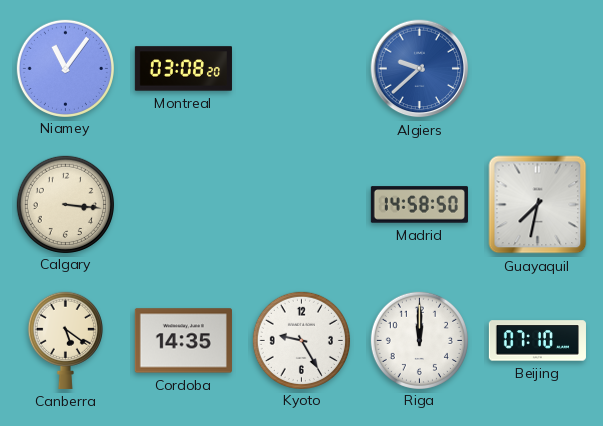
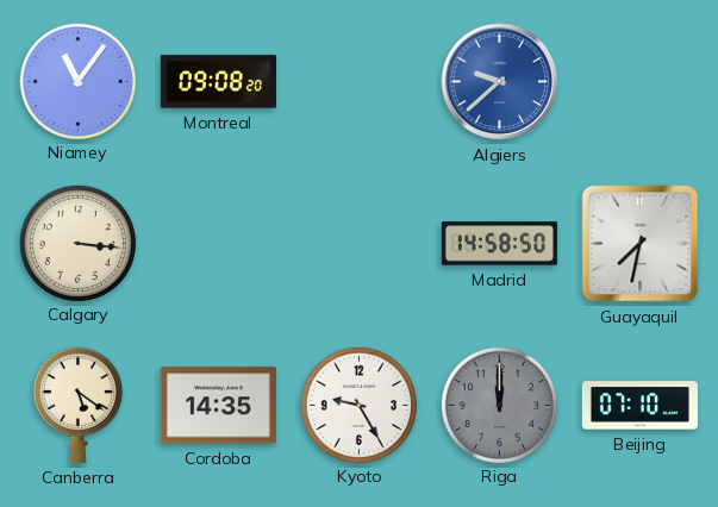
Montreal: 03:08 -> 09:08 (218, 82)
Riga dial: white -> grey (499, 405)
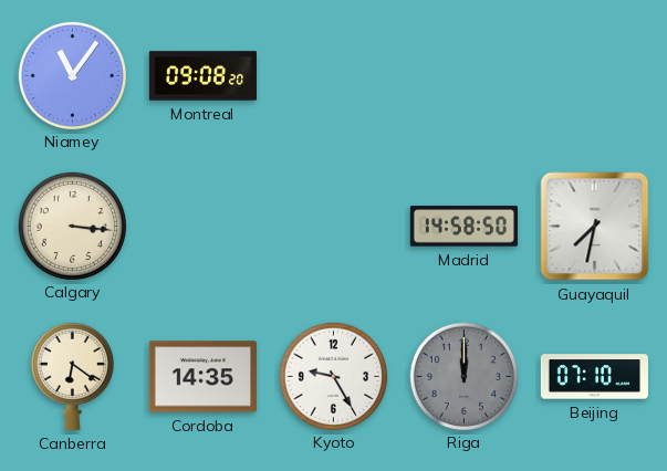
Algiers: 9:38 -> none (500, 82)
Canberra: 5:21 -> 6:21 (72, 376)
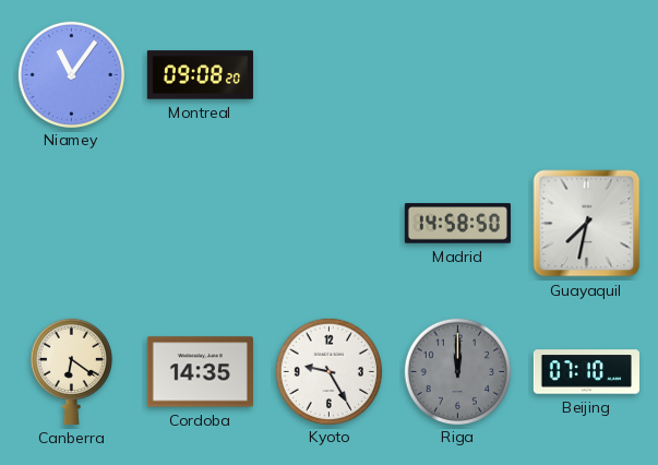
Calgary: 3:16 -> none (72, 226)
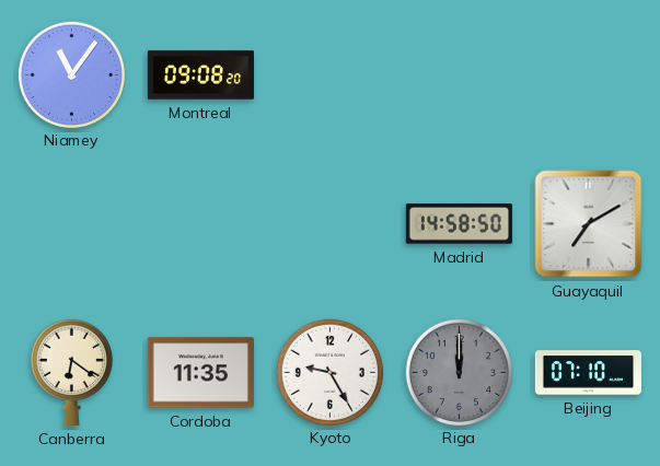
Guayaquil: 7:32 -> 7:10 (589, 224)
Cordoba: 14:35 -> 11:35 (200, 373)
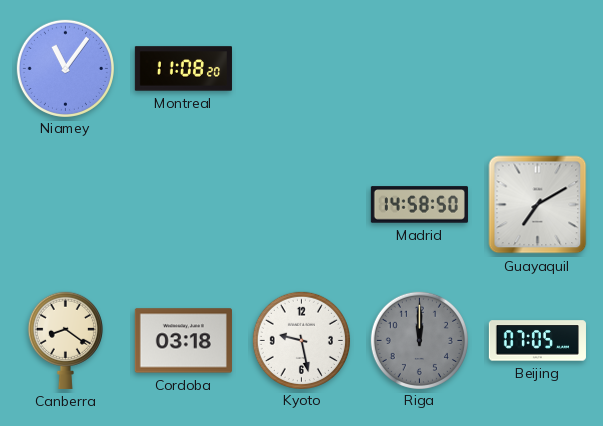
Montreal: 09:08 -> 11:08 (183, 69)
Canberra: 6:21 -> 8:21 (65, 340)
Cordoba: 11:35 -> 03:18 (183, 341)
Kyoto: 9:25 -> 9:28 (301, 340)
Beijing: 07:10 -> 07:05 (537, 341)
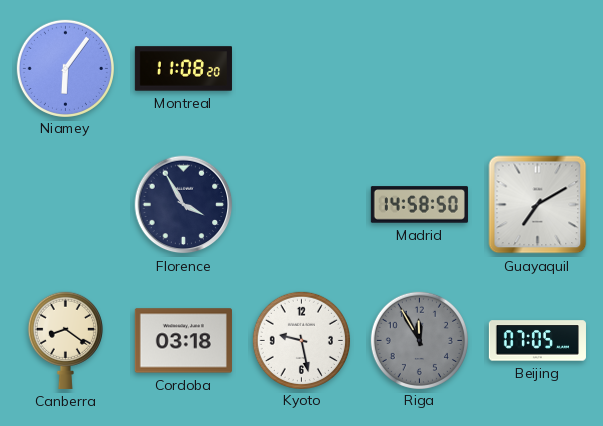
Niamey: 11:06 -> 6:06 (65, 68)
Florence: none -> 3:55 (184, 205)
Riga: 12:00 -> 11:55 (419, 340)
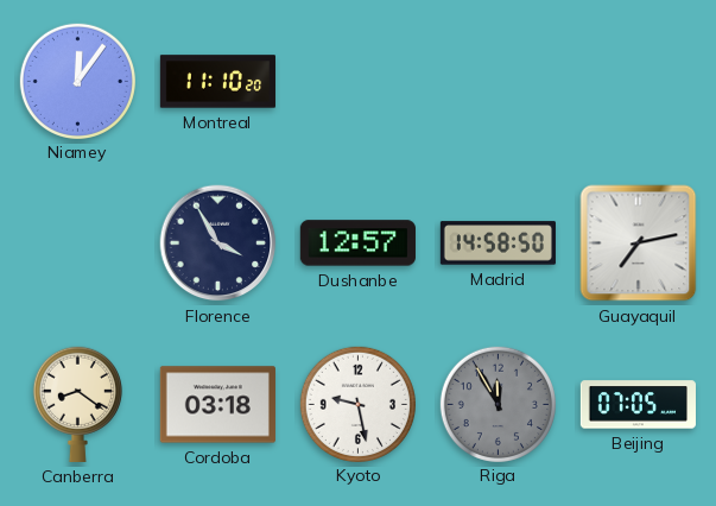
Niamey: 6:06 -> 12:06 (77, 81)
Montreal: 11:08 -> 11:10 (217, 82)
Dushanbe: none -> 12:57 (357, 243)
Guayaquil: 7:10 -> 7:13 (639, 243)
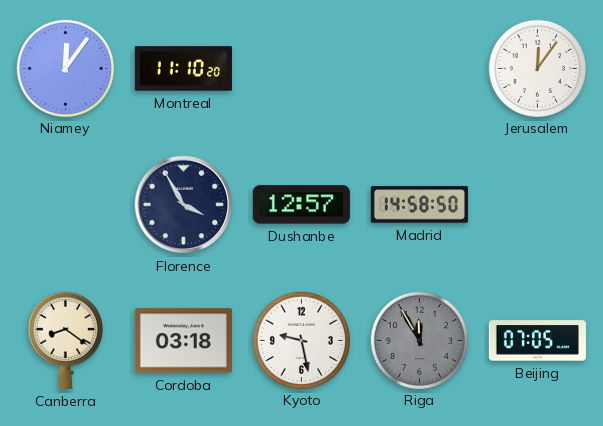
Jerusalem: none -> 12:06 (537, 68)
Guayaquil: 7:13 -> none (639, 243)
